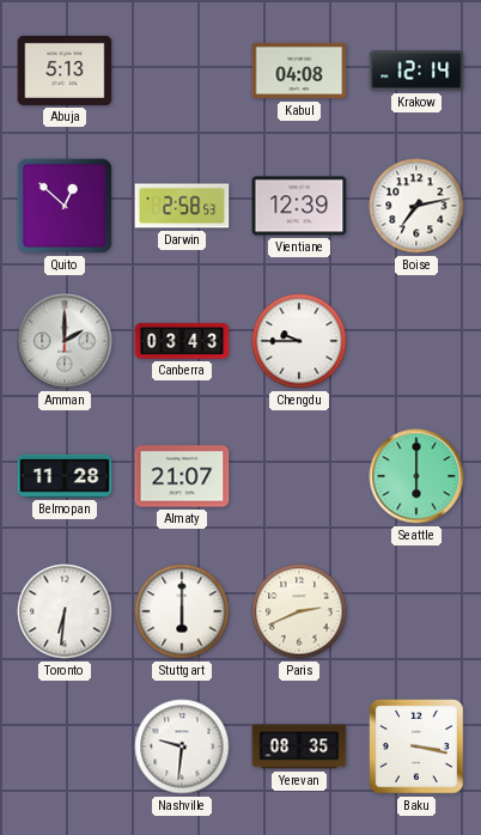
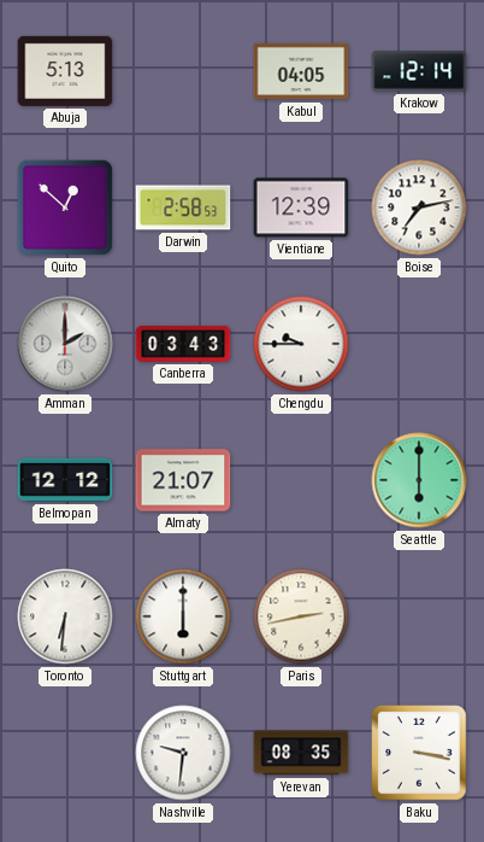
Kabul: 04:08 -> 04:05 (301, 71)
Belmopan: 11:28 -> 12:12 (65, 480)
Paris: 2:41 -> 2:43 (301, 616)
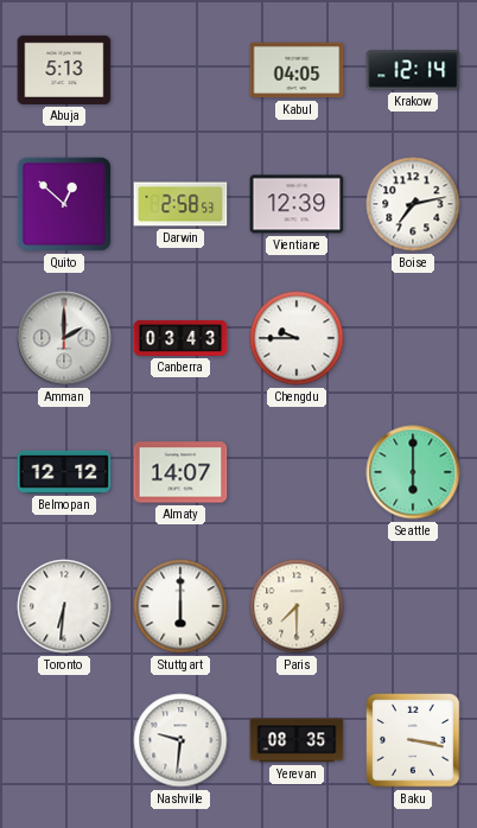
Almaty: 21:07 -> 14:07 (180, 472)
Paris: 2:43 -> 7:30 (297, 606)
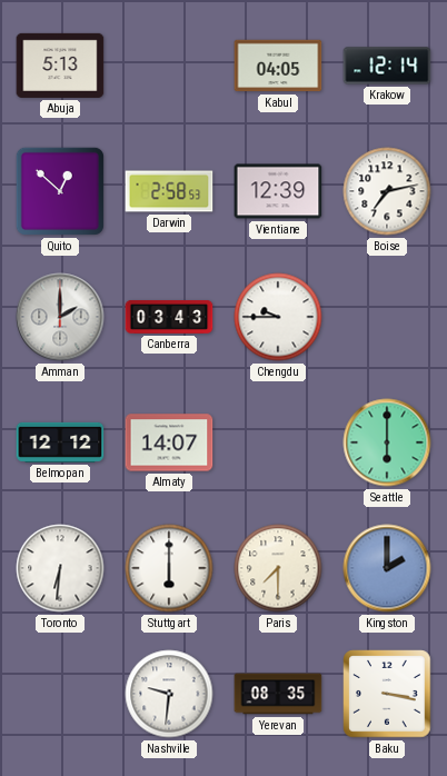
Kingston: none -> 2:00 (387, 568)
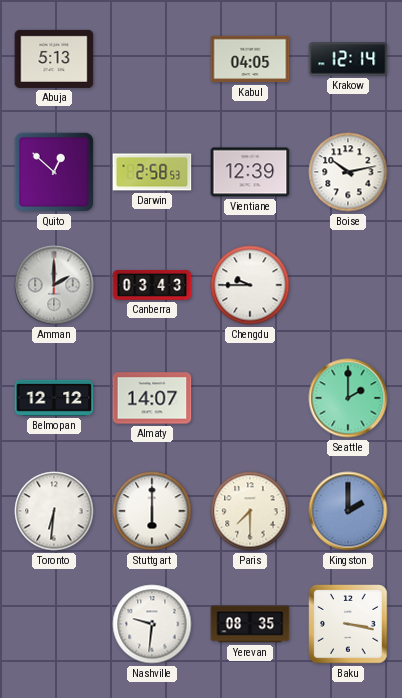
Boise: 7:13 -> 10:13 (348, 172)
Seattle: 6:00 -> 2:00 (348, 398)
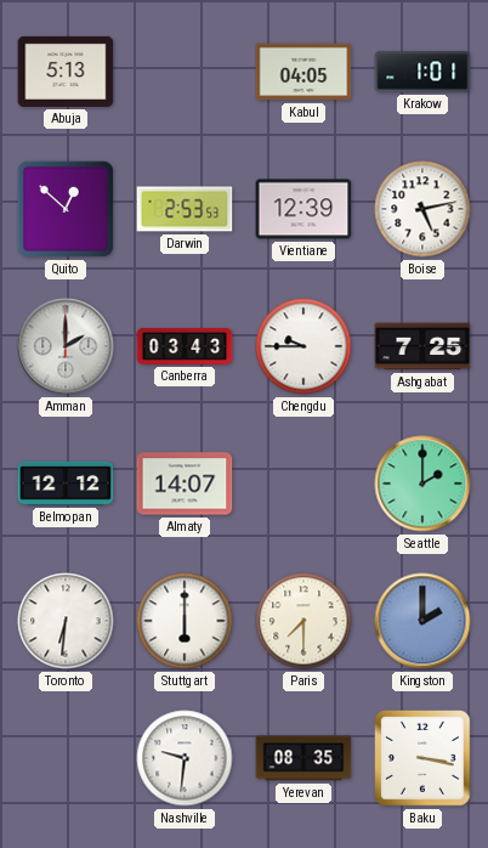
Krakow: 12:14 -> 1:01 (422, 72)
Darwin: 2:58 -> 2:53 (185, 209)
Boise: 10:13 -> 5:13 (422, 209)
Ashgabat: none -> 7:25 (422, 346)
